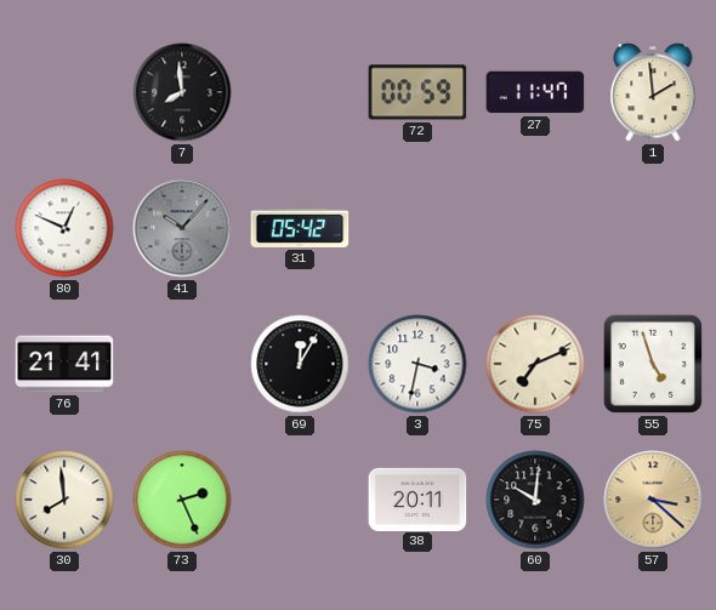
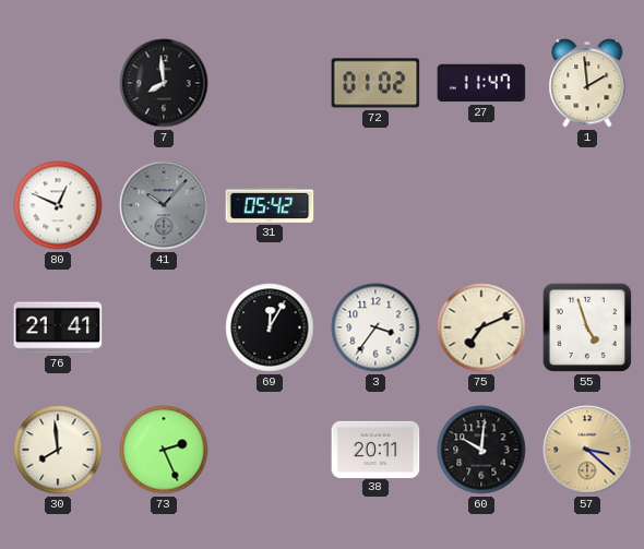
72: 00:59 -> 01:02 (375, 83)
3: 3:32 -> 3:36 (375, 327)
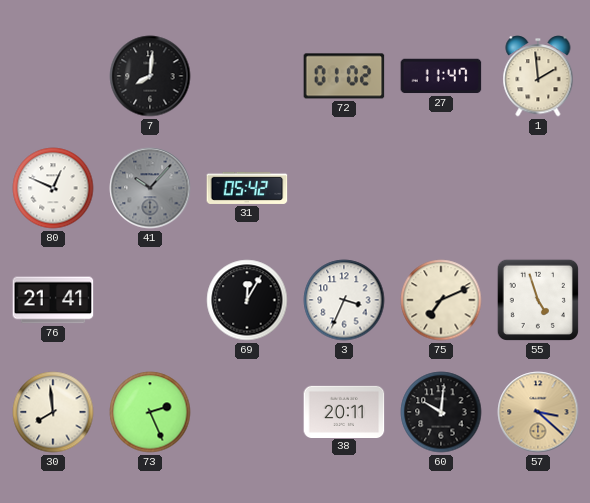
7: 7:59 -> 8:01 (150, 76)
3: 3:36 -> 3:34 (344, 300)
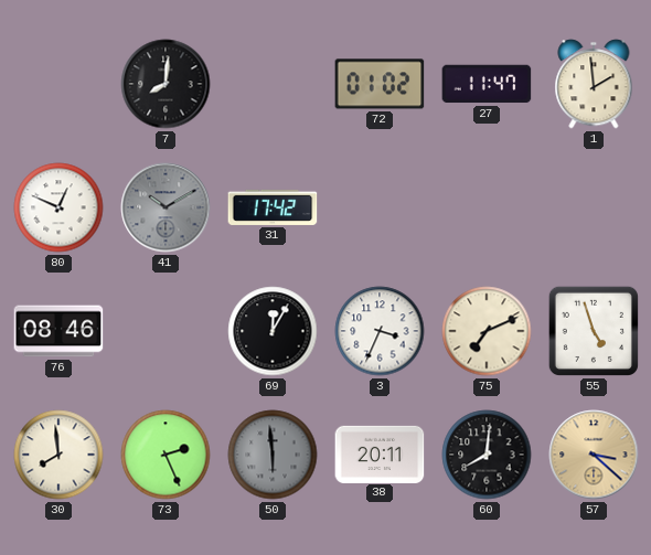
41: 10:07 -> 10:10 (166, 207)
31: 05:42 -> 17:42 (273, 207)
76: 21:41 -> 08:46 (58, 331)
50: none -> 5:59 (273, 455)
60: 10:01 -> 8:01 (487, 455)
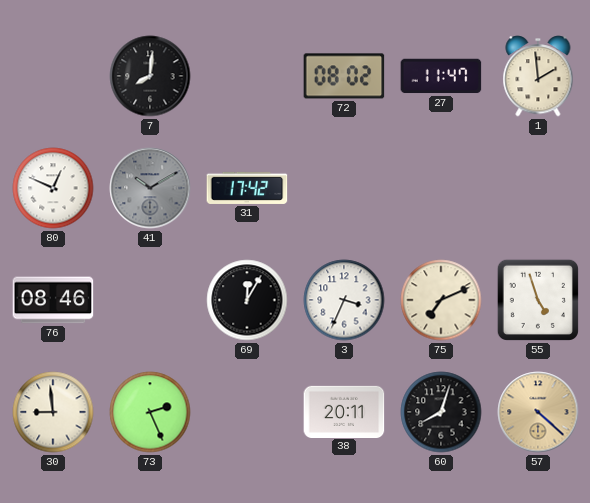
72: 01:02 -> 08:02 (344, 76)
30: 7:59 -> 8:59 (53, 412)
50: 5:59 -> none (273, 455)
60: 8:01 -> 8:03 (441, 412)
57: 3:22 -> 4:22 (538, 412)
